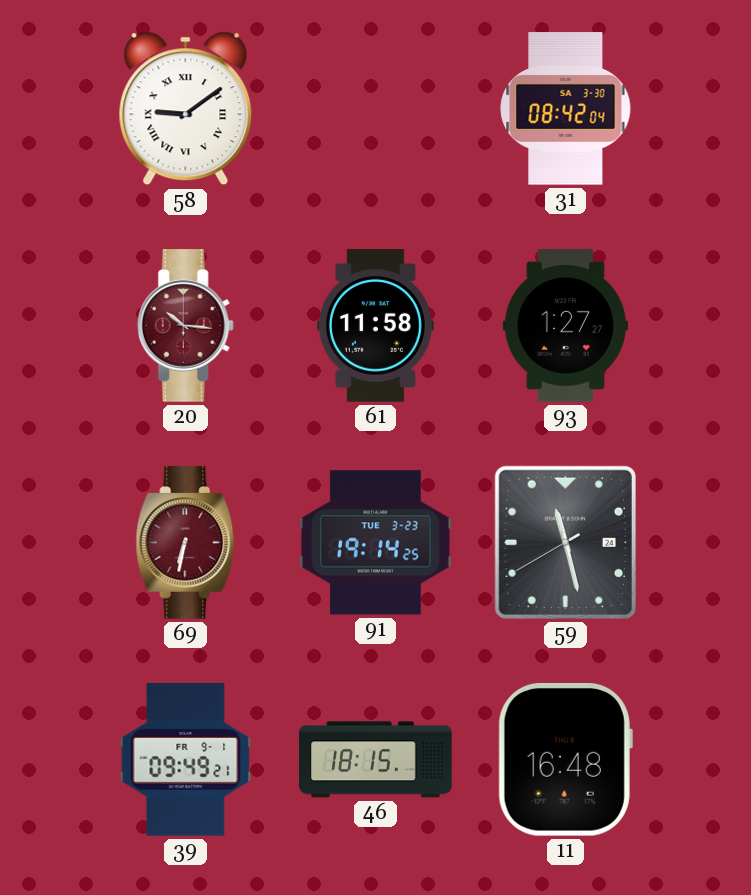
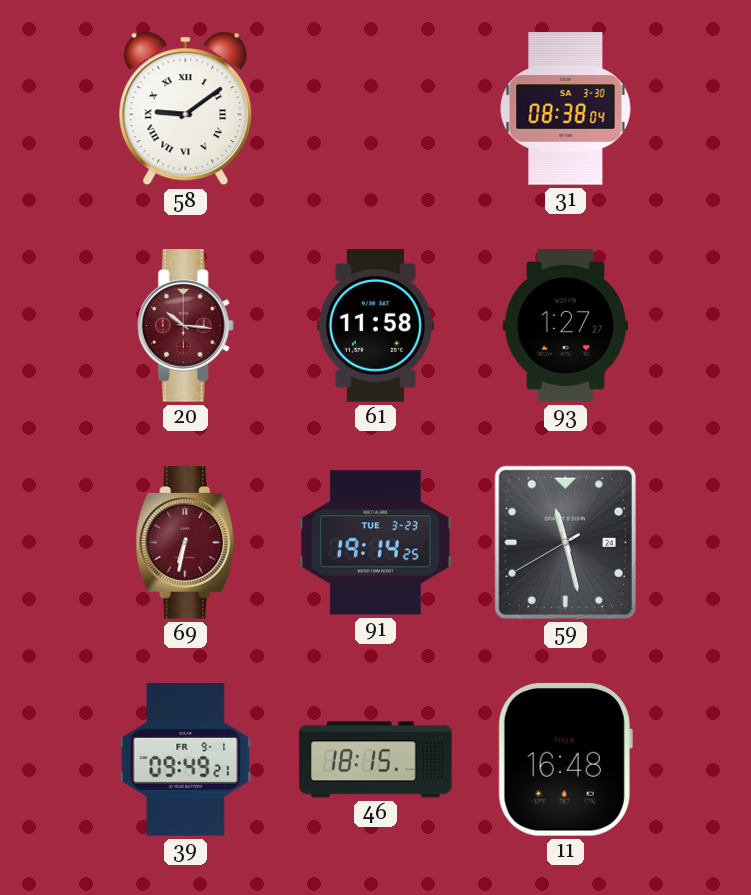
31: 08:42 -> 08:38 (566, 109)
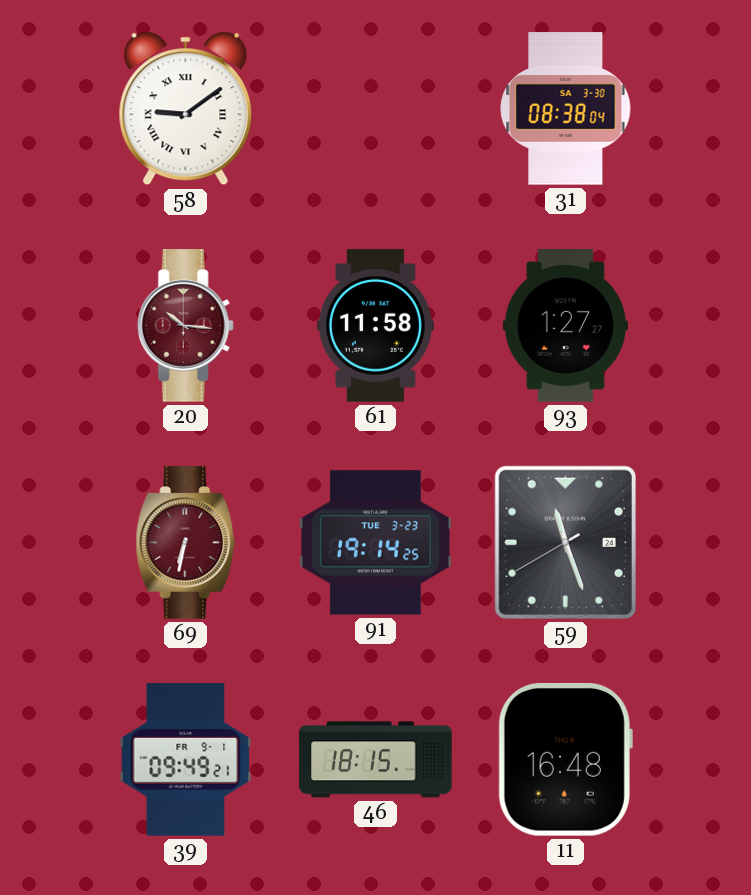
59: 11:27 -> 11:26 (565, 542)
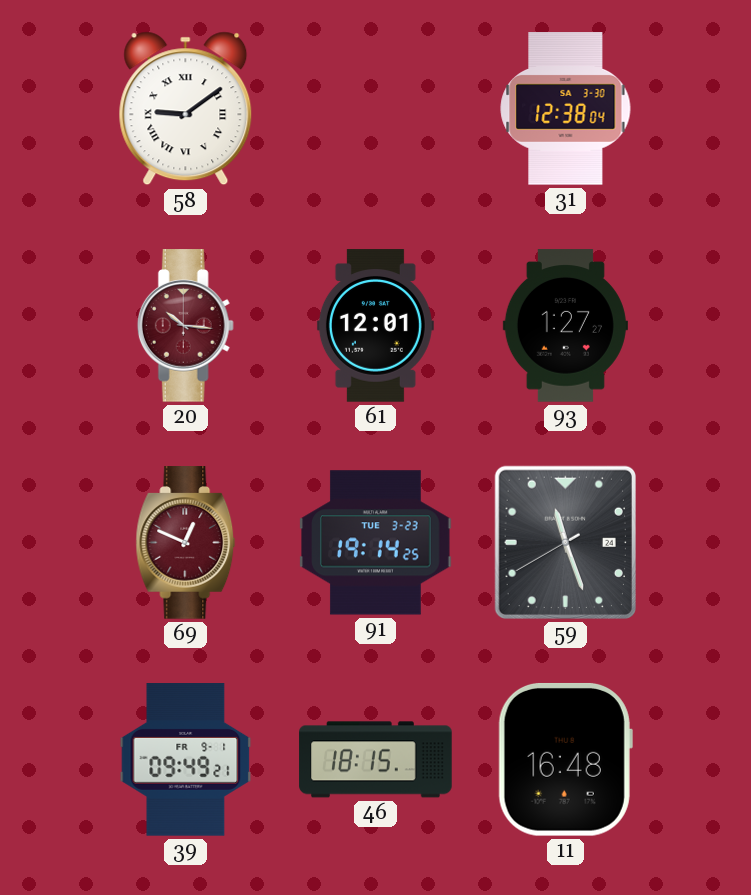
31: 08:38 -> 12:38 (566, 109)
61: 11:58 -> 12:01 (375, 326)
69: 6:32 -> 12:49 (186, 543)
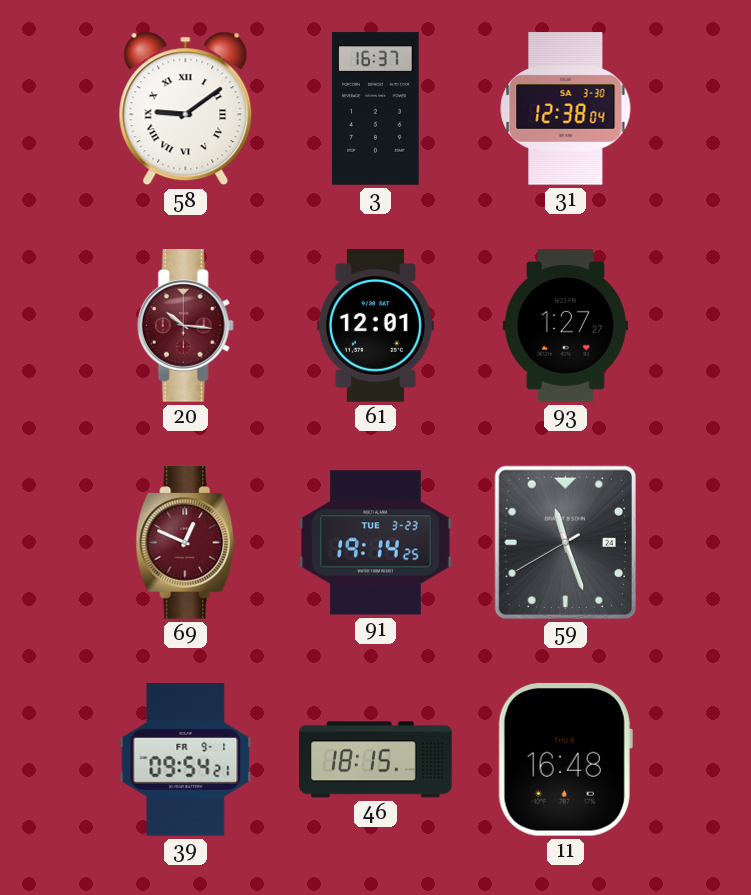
3: none -> 16:37 (376, 109)
39: 09:49 -> 09:54 (186, 760)
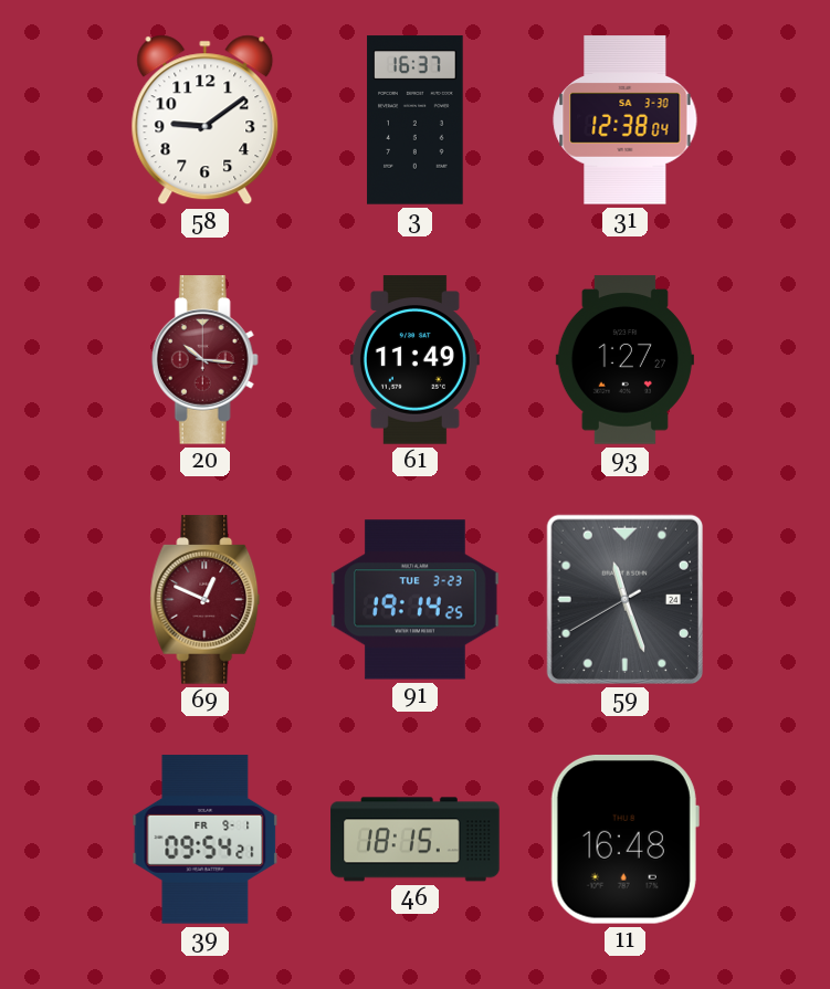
58 numerals: Roman -> Arabic (206, 120)
61: 12:01 -> 11:49 (414, 360)
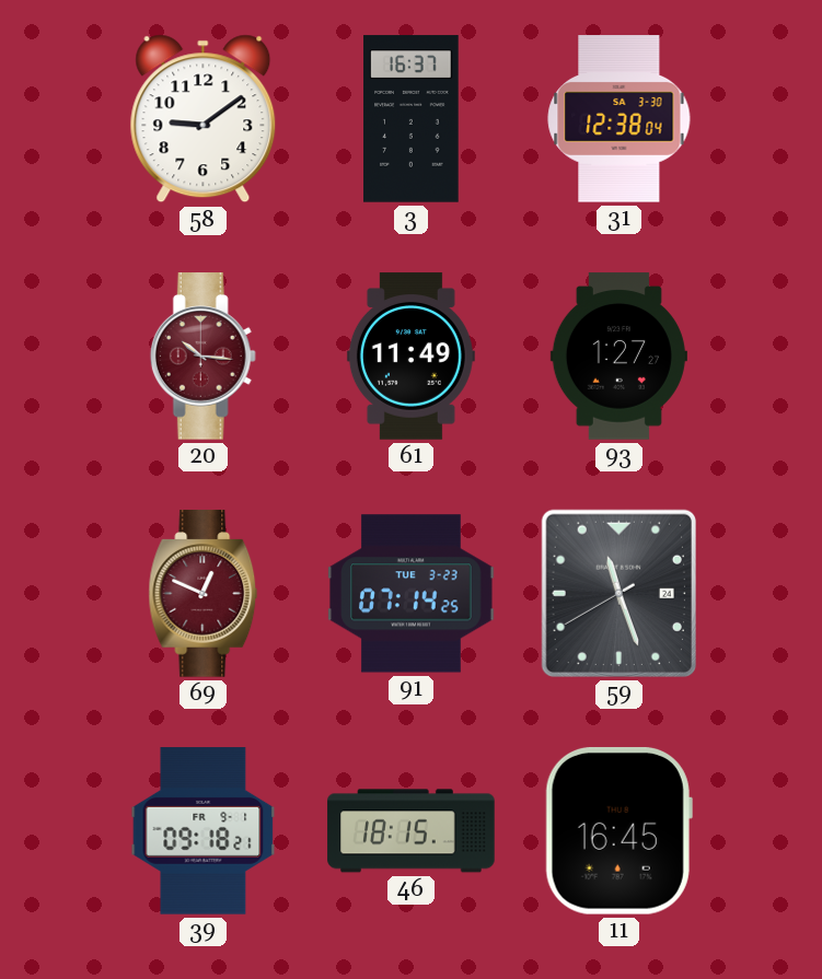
91: 19:14 -> 07:14 (412, 594)
39: 09:54 -> 09:18 (204, 831)
11: 16:48 -> 16:45 (618, 830)
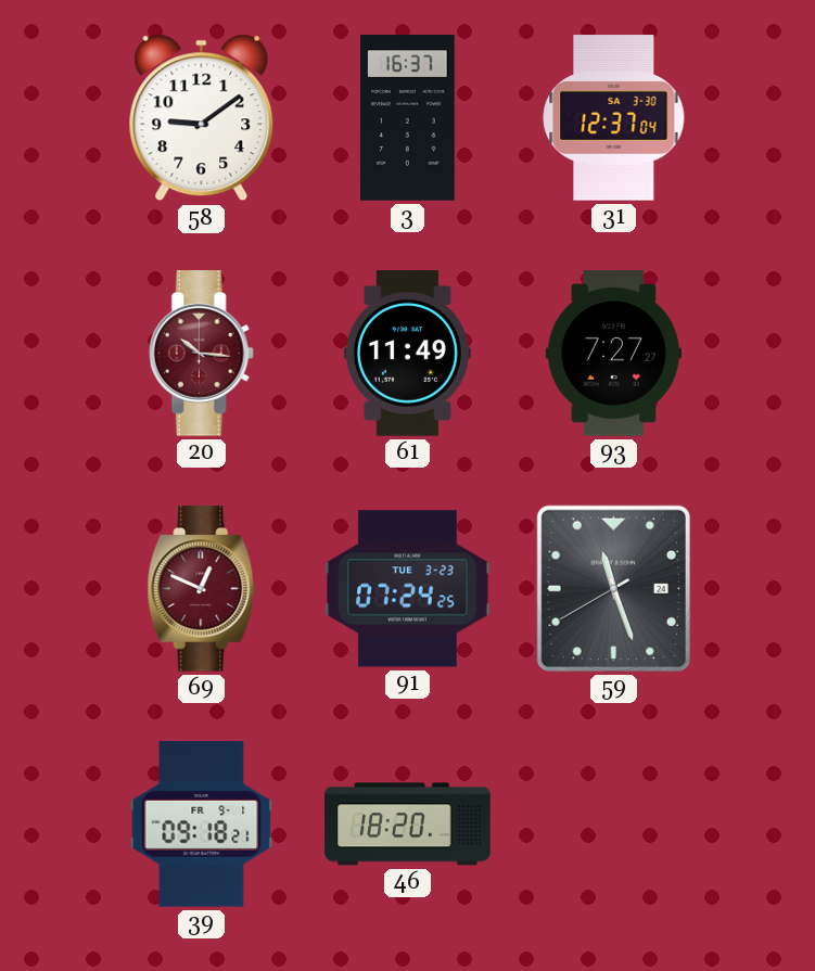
31: 12:38 -> 12:37 (614, 118)
93: 1:27 -> 7:27 (613, 354)
91: 07:14 -> 07:24 (408, 589)
46: 18:15 -> 18:20 (408, 825)
11: 16:45 -> none (618, 830)
